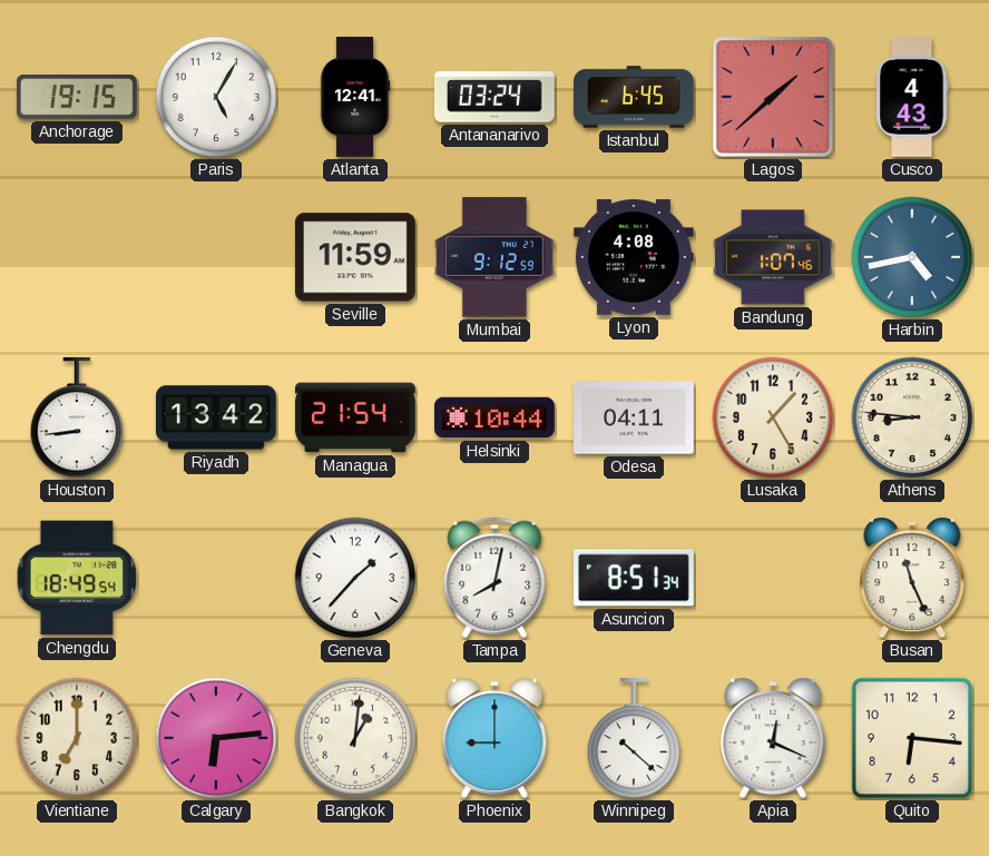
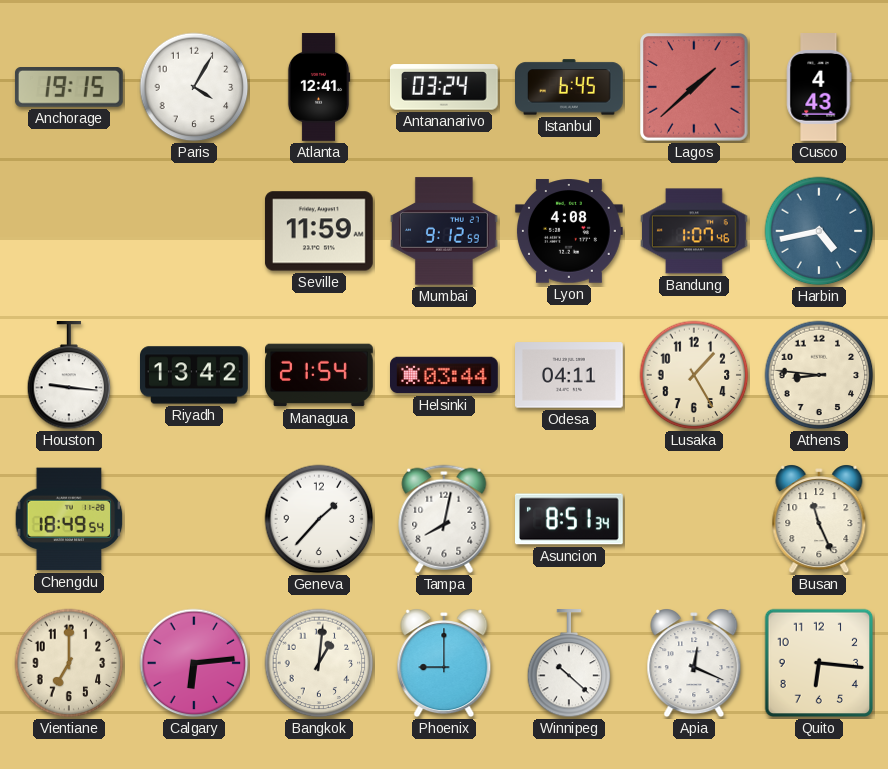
Paris: 5:05 -> 4:05 (194, 87)
Houston: 8:44 -> 9:16 (69, 376)
Helsinki: 10:44 -> 03:44 (445, 375)
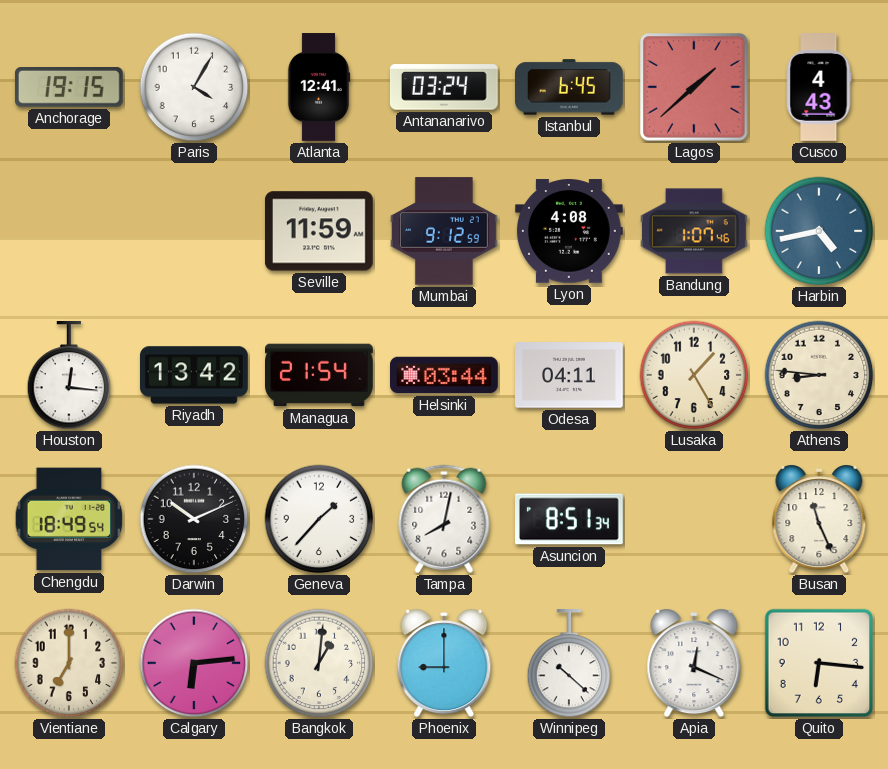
Houston: 9:16 -> 12:16 (69, 376)
Darwin: none -> 10:11 (194, 519)
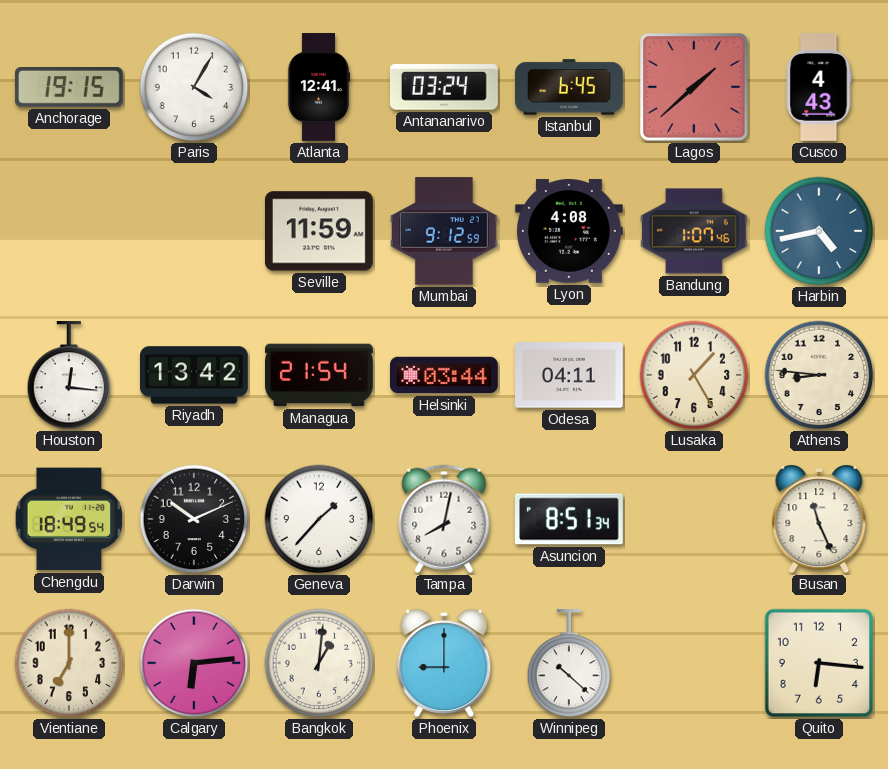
Apia: 12:19 -> none (694, 663)
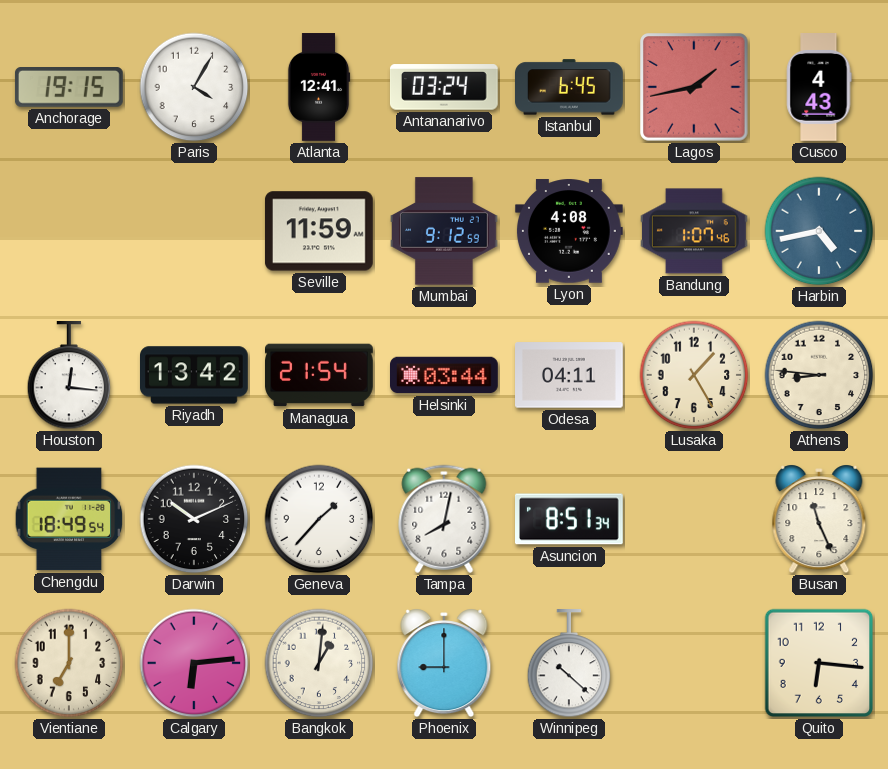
Lagos: 1:38 -> 1:43 (694, 87)
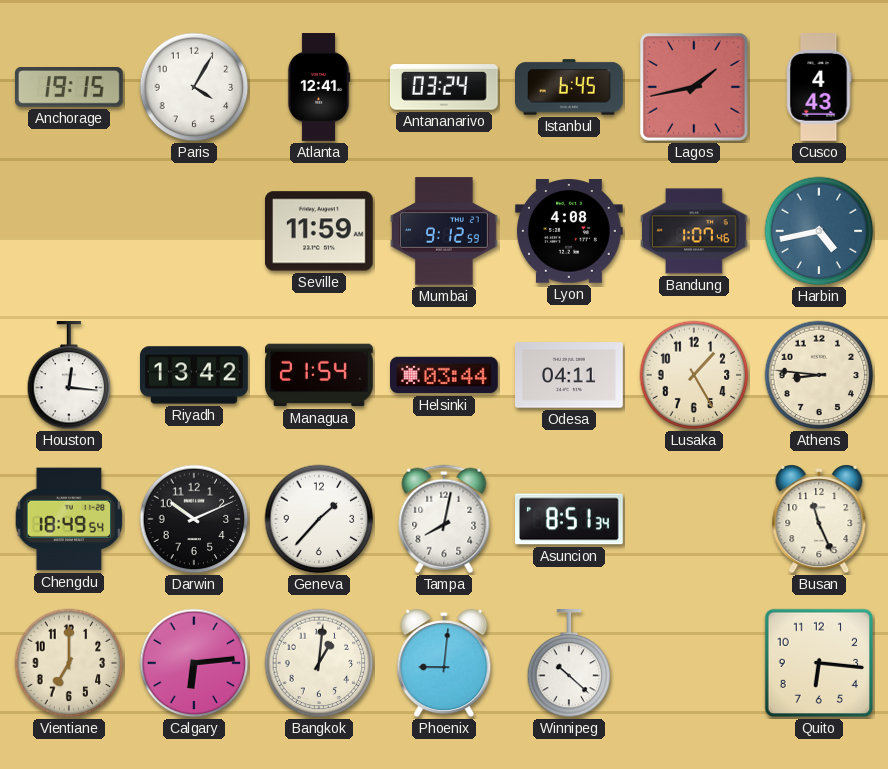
Phoenix: 9:00 -> 9:01 (444, 663)
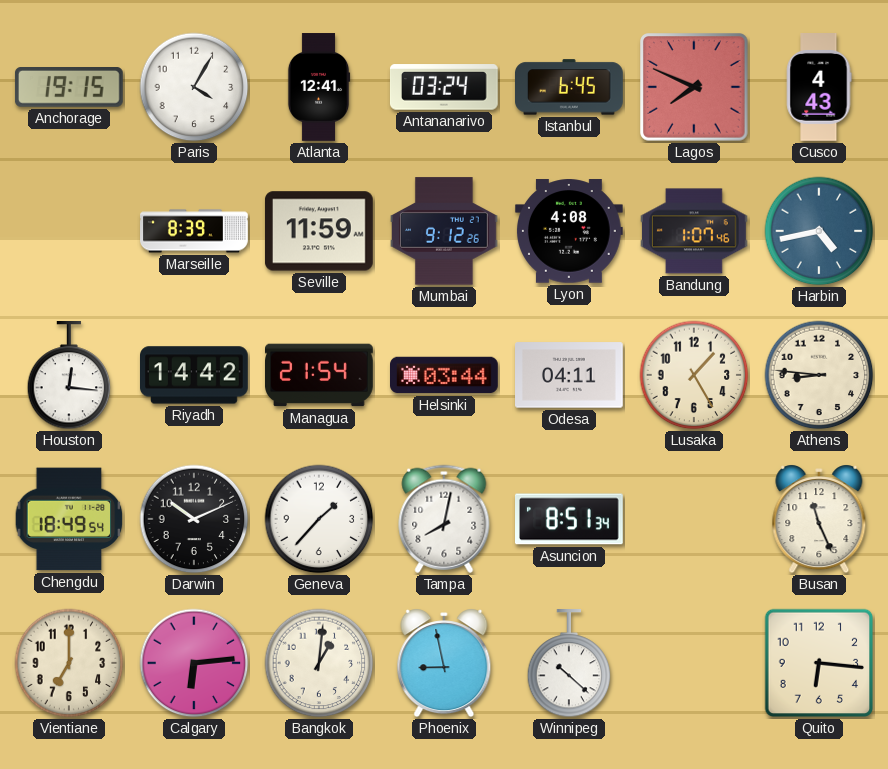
Lagos: 1:43 -> 7:49 (694, 87)
Marseille: none -> 8:39 (194, 231)
Mumbai: 9:12:59 -> 9:12:26 (445, 231)
Riyadh: 13:42 -> 14:42 (195, 375)
Phoenix: 9:01 -> 8:58 (444, 663)
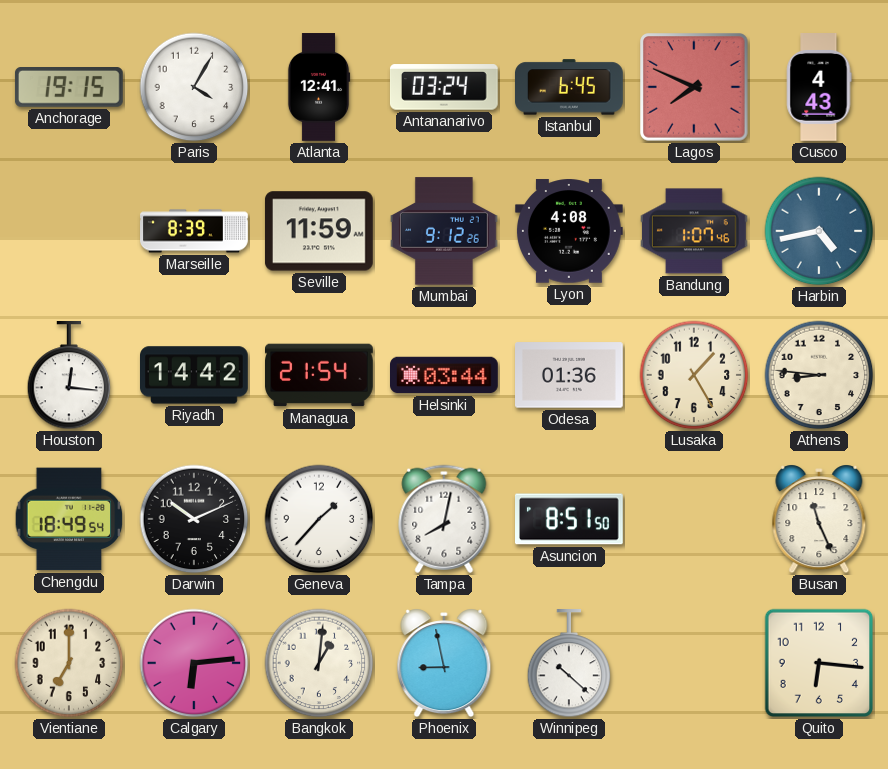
Odesa: 04:11 -> 01:36 (570, 375)
Asuncion: 8:51:34 -> 8:51:50 (570, 519)
